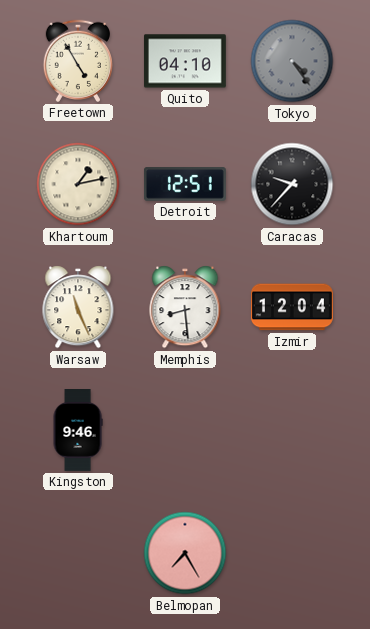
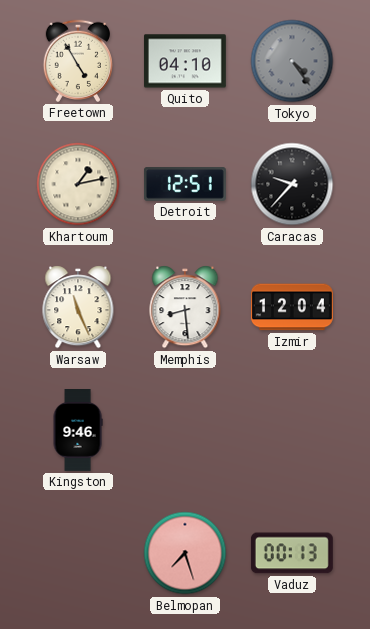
Belmopan: 7:25 -> 7:27 (185, 553)
Vaduz: none -> 00:13 (292, 553)
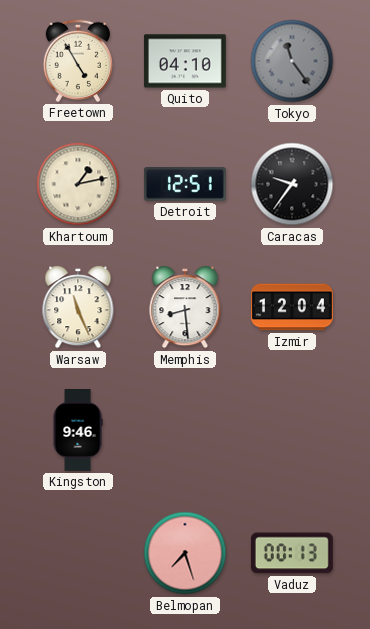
Tokyo: 4:24 -> 11:24 (292, 61)
Caracas: 9:37 -> 9:36 (292, 184)
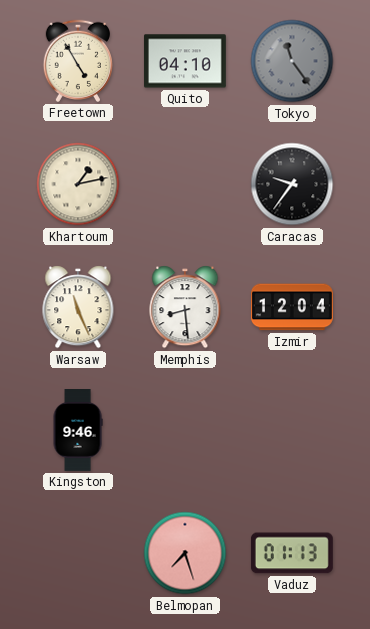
Detroit: 12:51 -> none (185, 184)
Vaduz: 00:13 -> 01:13 (292, 553)
